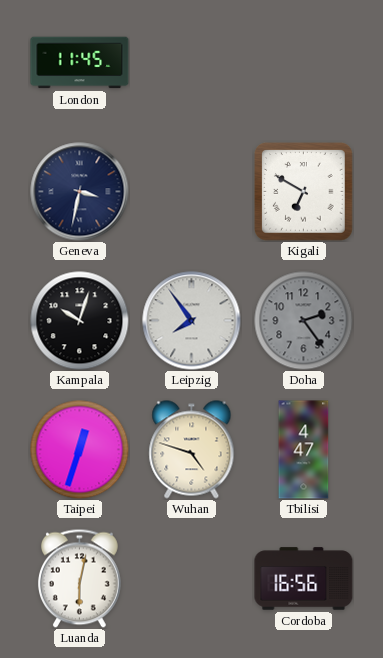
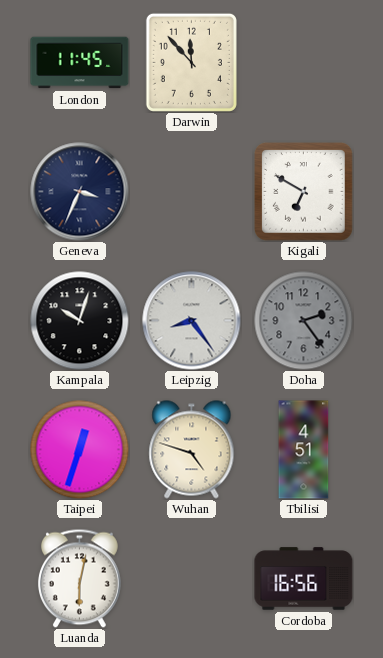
Darwin: none -> 11:53 (191, 62)
Geneva: 3:32 -> 3:34 (80, 192)
Leipzig: 7:54 -> 8:24 (192, 321)
Tbilisi: 4:47 -> 4:51 (304, 450)
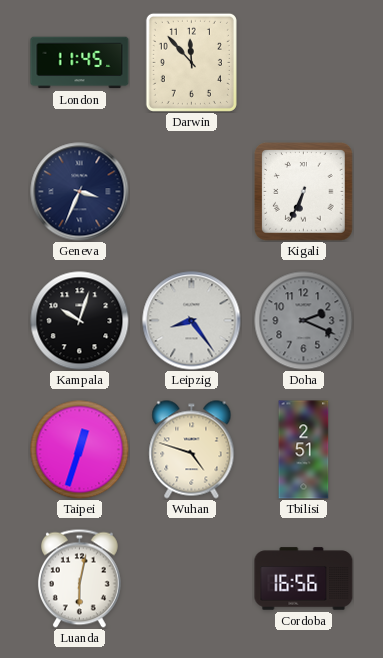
Kigali: 6:50 -> 6:34 (304, 192)
Doha: 2:24 -> 2:19 (304, 321)
Tbilisi: 4:51 -> 2:51 (304, 450)
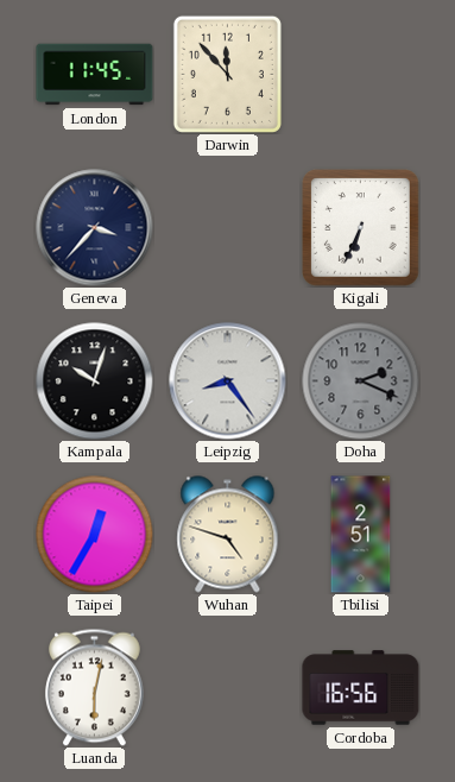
Geneva: 3:34 -> 3:37 (95, 228)
Taipei: 12:33 -> 12:35 (95, 535)
